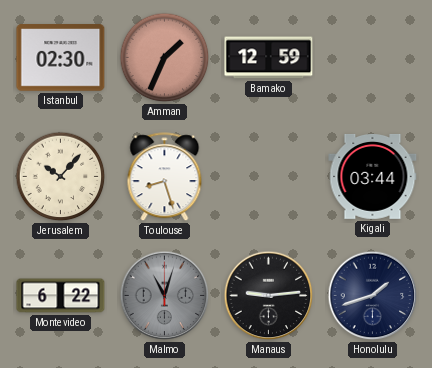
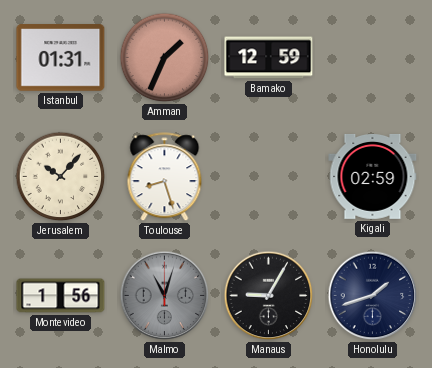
Istanbul: 02:30 -> 01:31 (61, 58)
Kigali: 03:44 -> 02:59 (373, 176)
Montevideo: 6:22 -> 1:56 (61, 296)
Manaus: 9:14 -> 9:05 (269, 296)
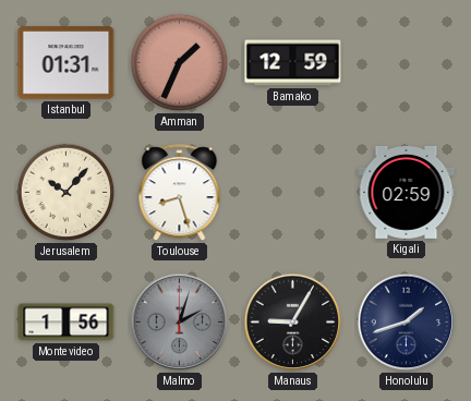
Malmo: 11:03 -> 2:03 (180, 323)
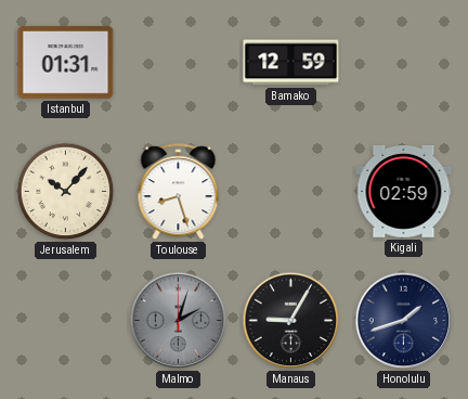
Amman: 1:34 -> none (180, 63)
Montevideo: 1:56 -> none (67, 323)
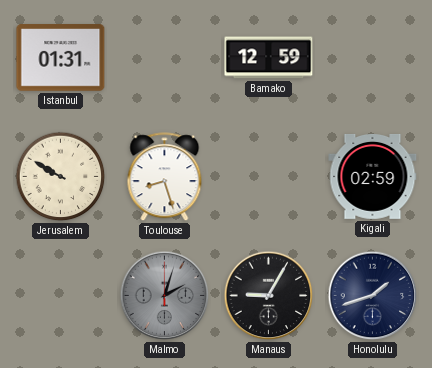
Jerusalem: 10:07 -> 9:50 (61, 177)
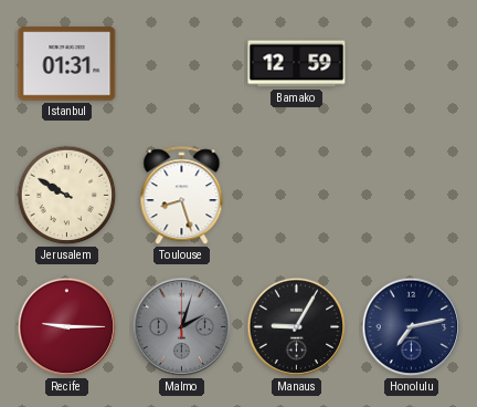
Kigali: 02:59 -> none (373, 176)
Recife: none -> 9:15 (67, 327)
Honolulu: 1:42 -> 7:13 (412, 327)
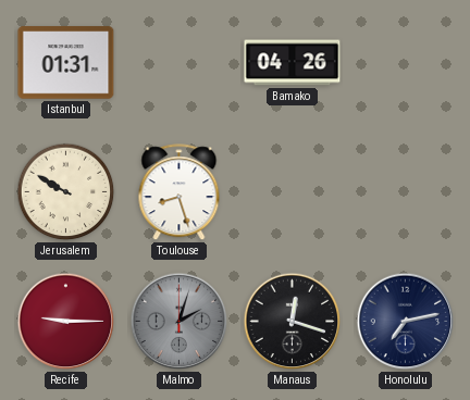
Bamako: 12:59 -> 04:26 (293, 63)
Manaus: 9:05 -> 12:18 (293, 322)
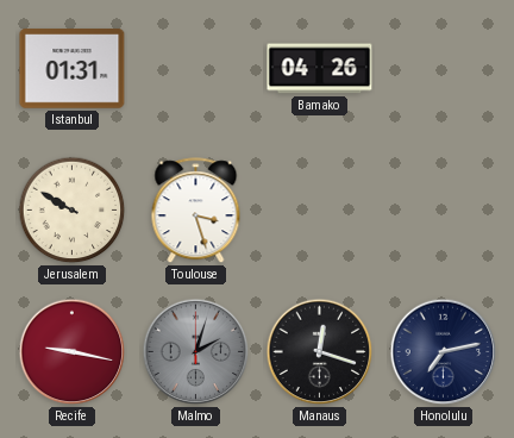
Toulouse: 8:27 -> 3:27 (196, 211)
Recife: 9:15 -> 9:17 (73, 352)
